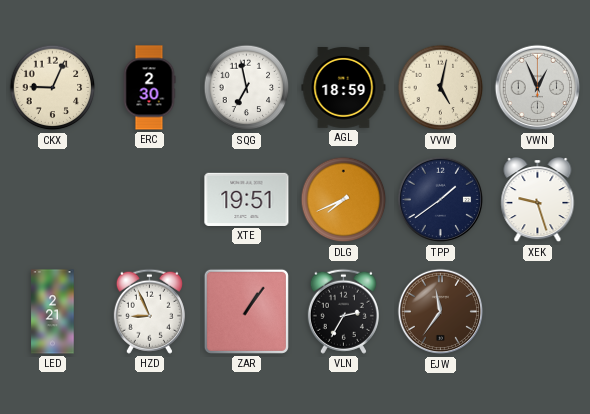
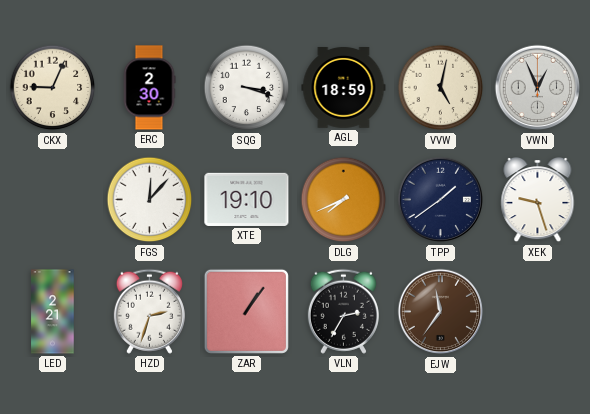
SQG: 6:58 -> 3:18 (247, 88)
FGS: none -> 12:07 (150, 200)
XTE: 19:51 -> 19:10 (247, 199)
HZD: 8:56 -> 2:33 (149, 311)
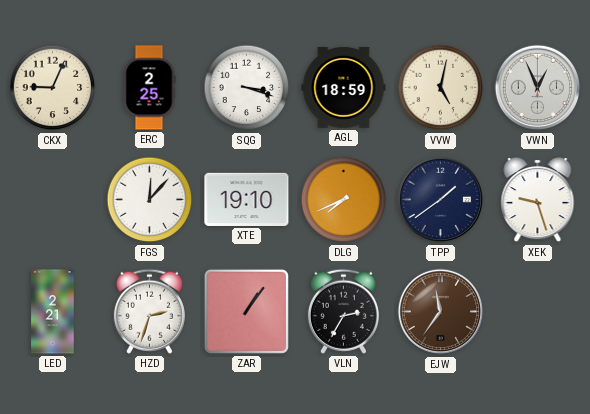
ERC: 2:30 -> 2:25 (149, 88)
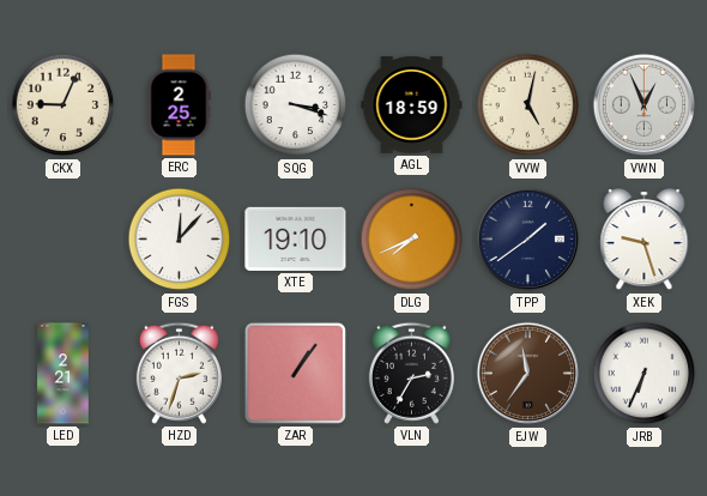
JRB: none -> 6:34 (645, 374)
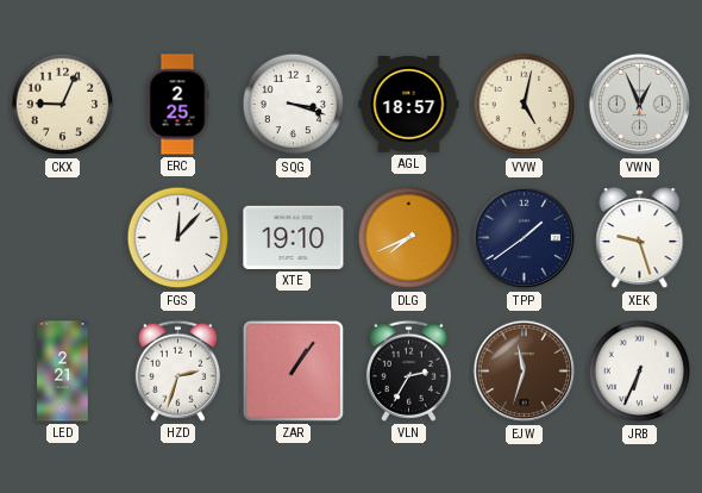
AGL: 18:59 -> 18:57 (409, 104)
EJW: 11:36 -> 11:33 (525, 372)
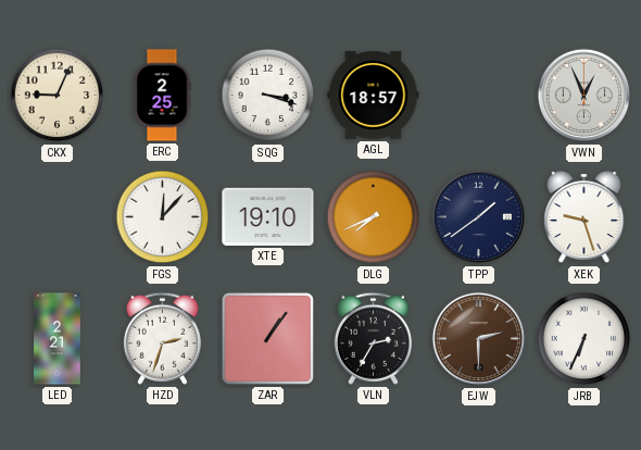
VVW: 5:02 -> none (525, 105)
EJW: 11:33 -> 2:30 (479, 339)
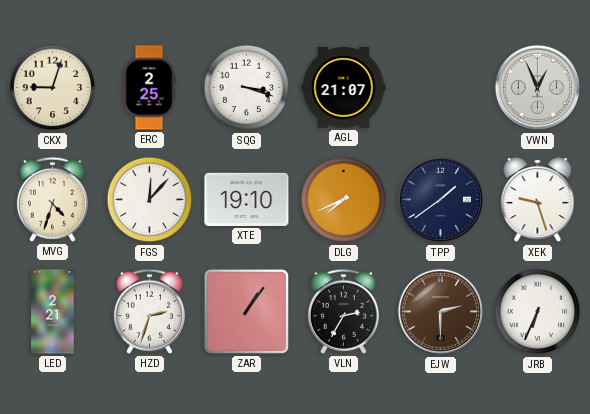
CKX: 9:04 -> 9:03 (53, 88)
AGL: 18:57 -> 21:07 (344, 87)
MVG: none -> 4:33 (52, 199)
